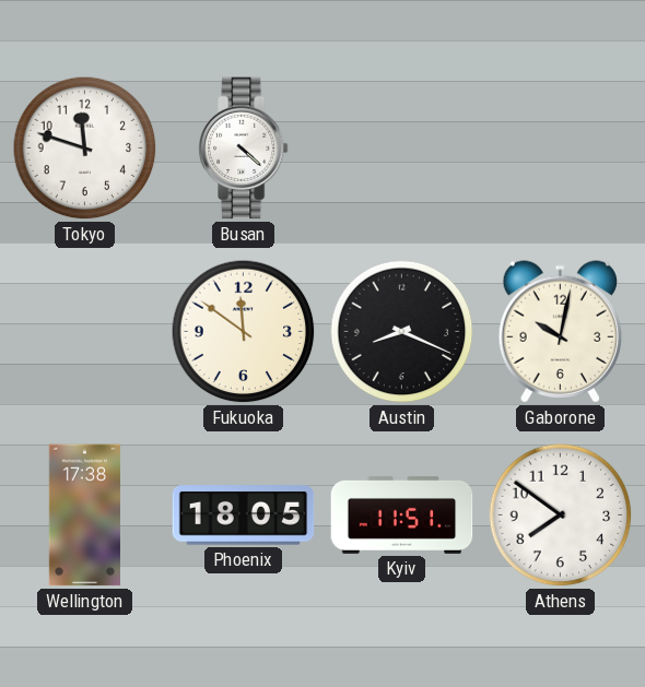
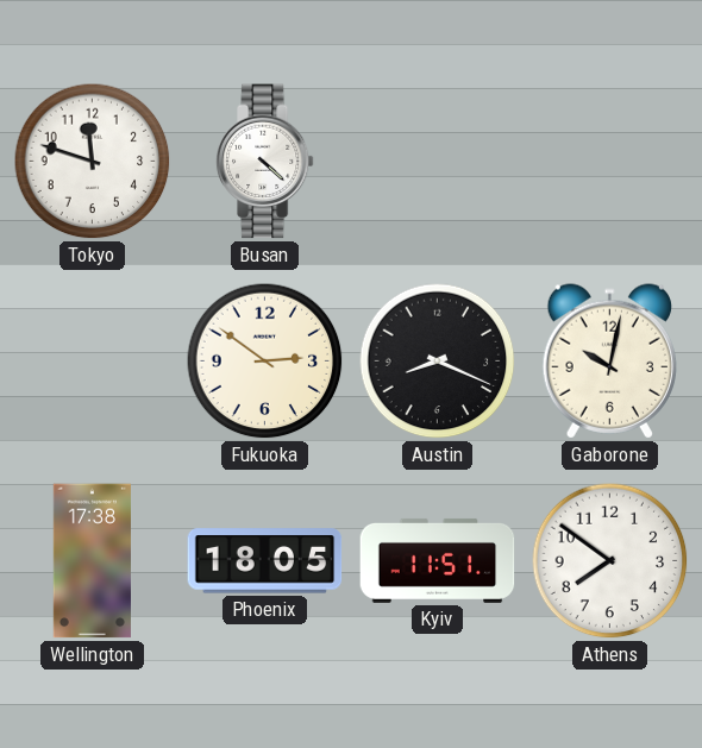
Fukuoka: 11:51 -> 2:51 (265, 362)
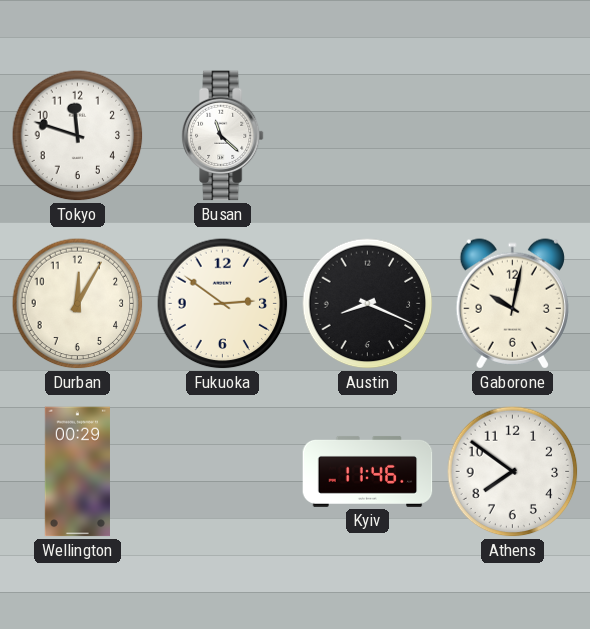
Busan: 4:22 -> 11:22 (222, 136)
Durban: none -> 12:05 (78, 304)
Wellington: 17:38 -> 00:29 (77, 472)
Phoenix: 18:05 -> none (265, 561)
Kyiv: 11:51 -> 11:46 (368, 471)
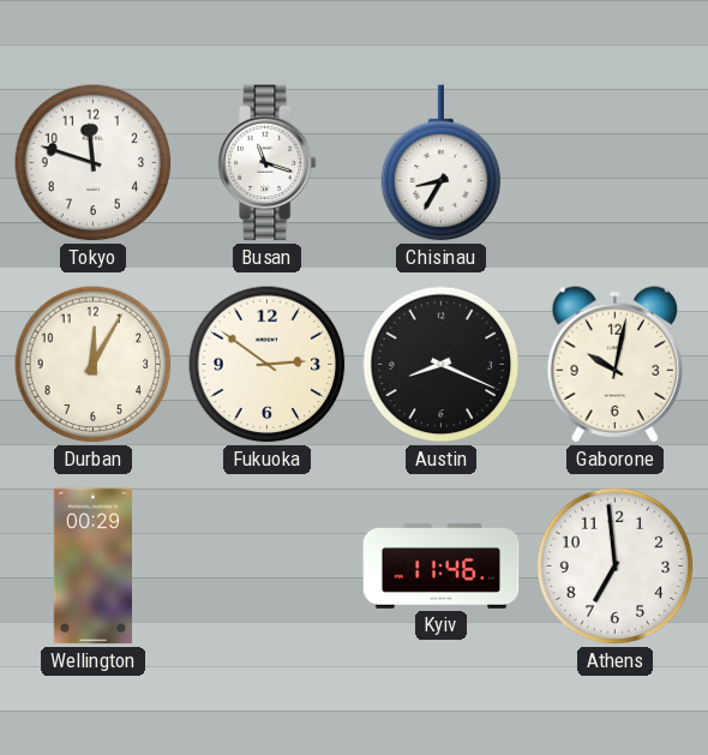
Busan: 11:22 -> 11:18 (266, 163)
Chisinau: none -> 8:35 (442, 163)
Athens: 7:51 -> 6:59 (616, 567)
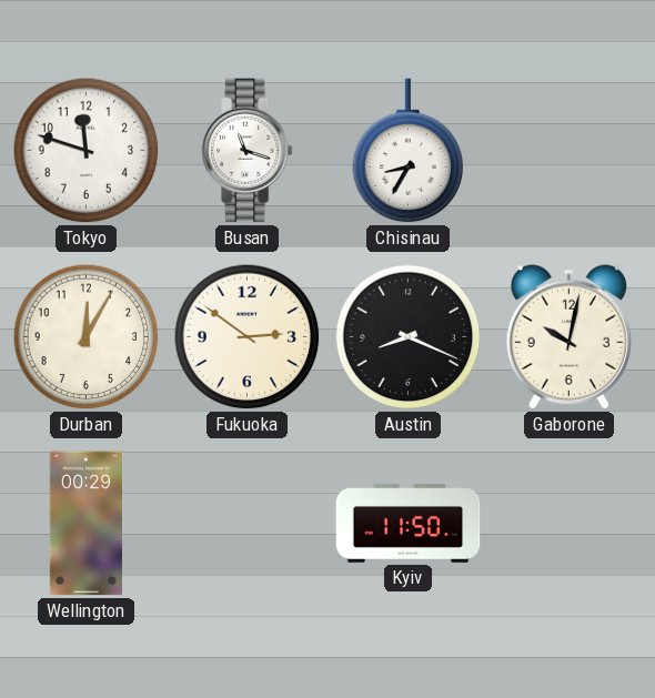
Kyiv: 11:46 -> 11:50 (409, 523)
Athens: 6:59 -> none (616, 567)
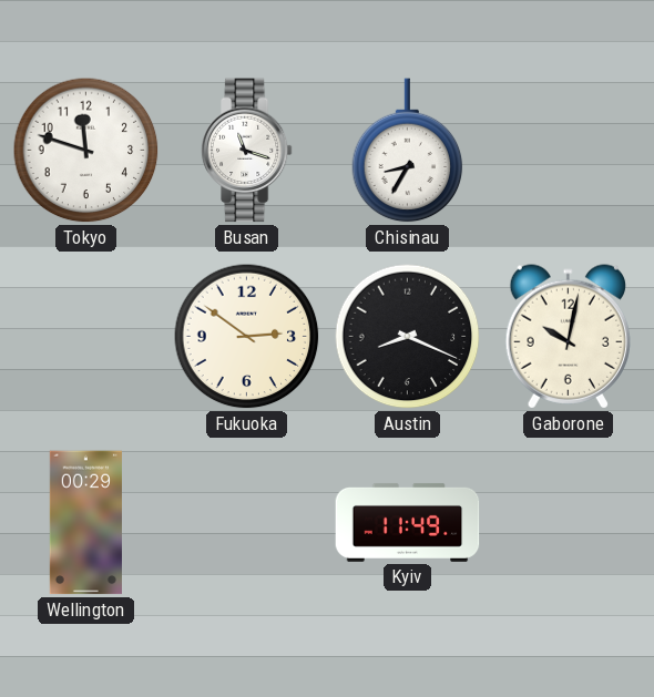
Durban: 12:05 -> none (87, 337)
Kyiv: 11:50 -> 11:49 (408, 522)
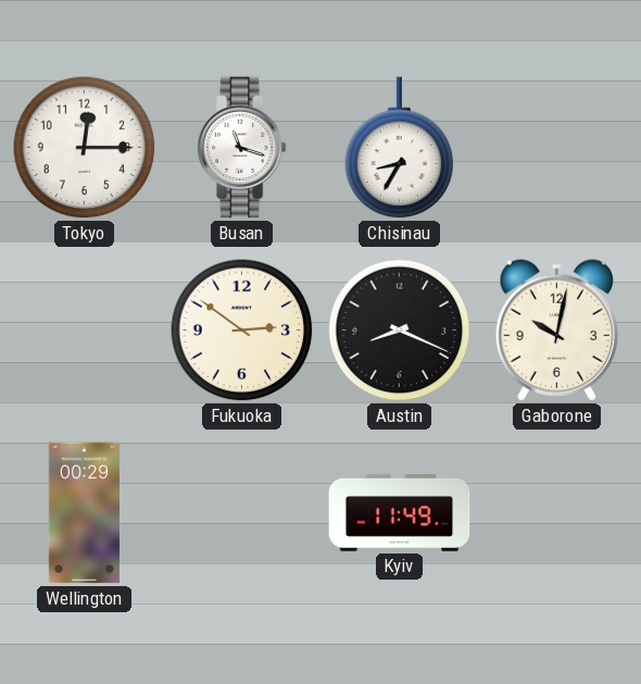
Tokyo: 11:48 -> 12:15 (85, 148)
